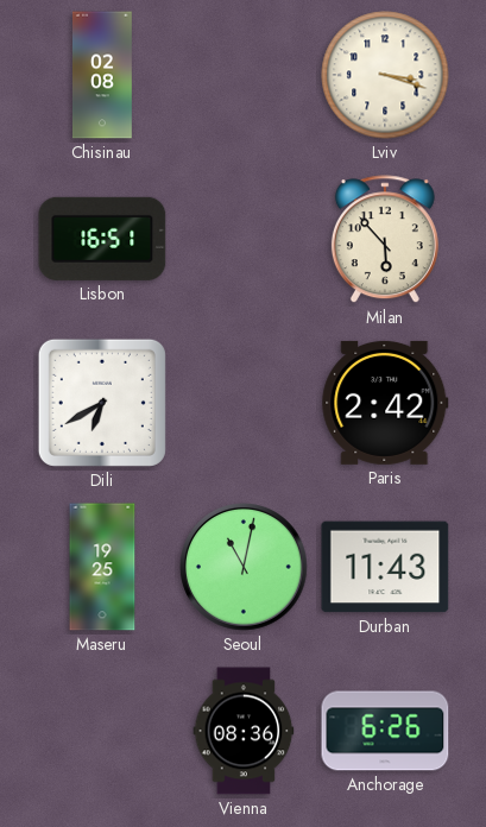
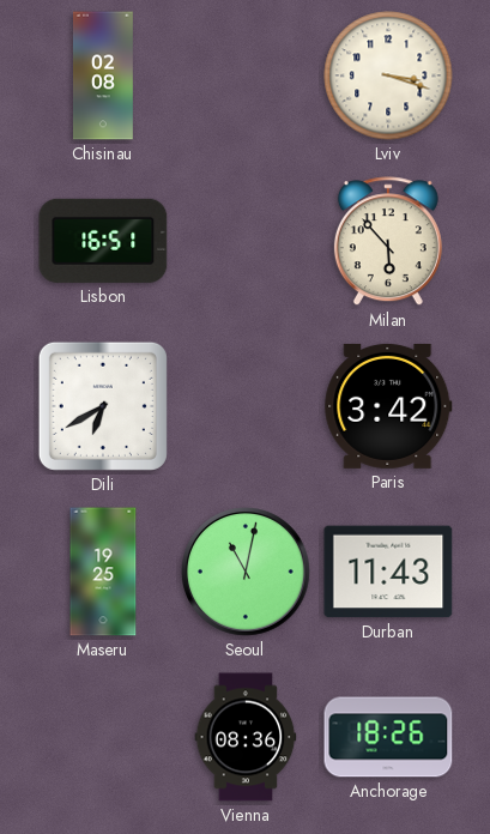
Paris: 2:42 -> 3:42 (388, 406)
Anchorage: 6:26 -> 18:26 (388, 737)
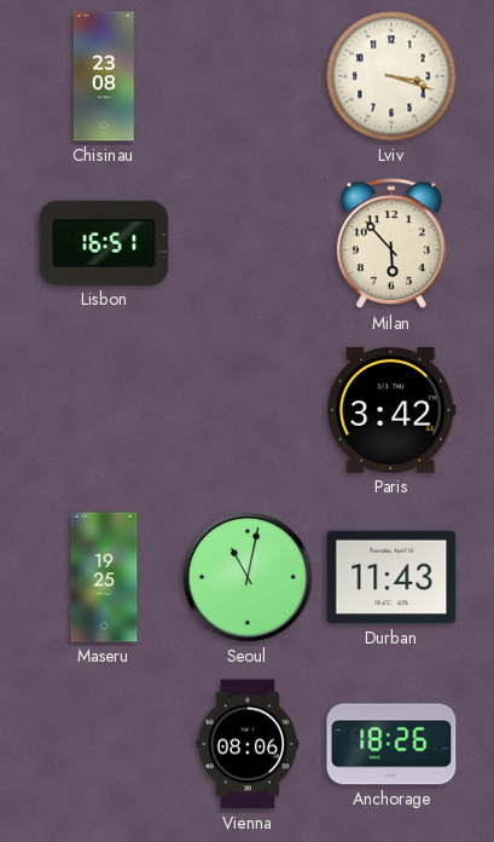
Chisinau: 02:08 -> 23:08 (104, 76)
Dili: 6:40 -> none (103, 406)
Vienna: 08:36 -> 08:06 (248, 744)
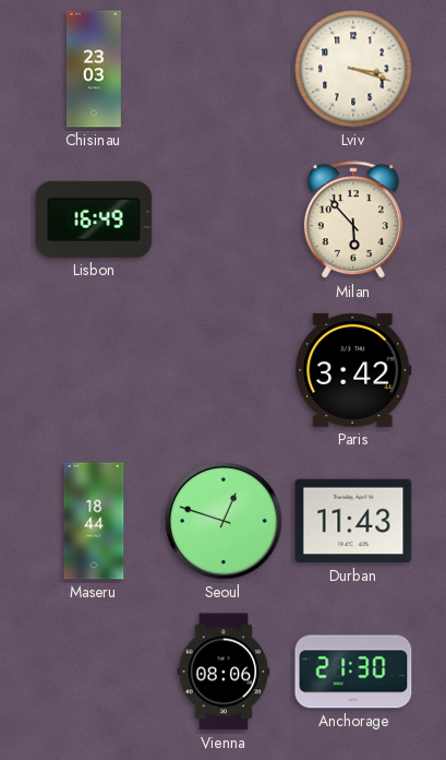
Chisinau: 23:08 -> 23:03 (94, 69)
Lisbon: 16:51 -> 16:49 (94, 219)
Maseru: 19:25 -> 18:44 (94, 521)
Seoul: 11:02 -> 12:48 (225, 522)
Anchorage: 18:26 -> 21:30 (353, 672)
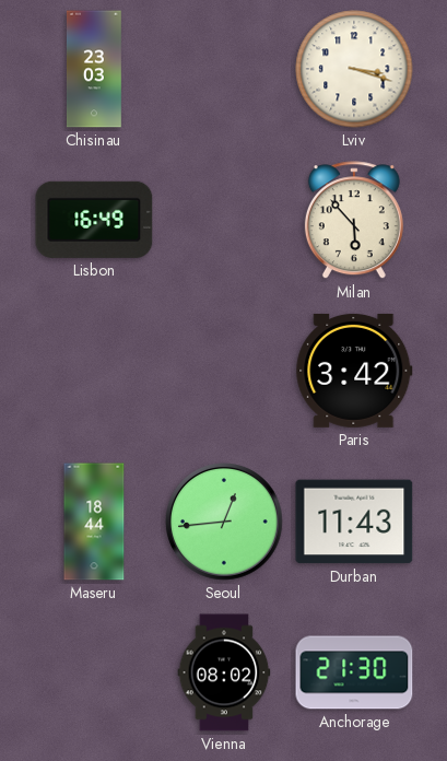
Seoul: 12:48 -> 12:44 (225, 523)
Vienna: 08:06 -> 08:02 (224, 672)
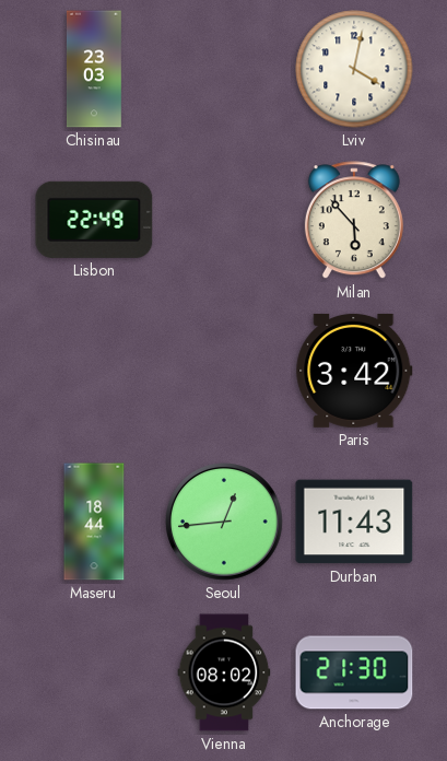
Lviv: 3:18 -> 4:02 (354, 69)
Lisbon: 16:49 -> 22:49 (94, 220)
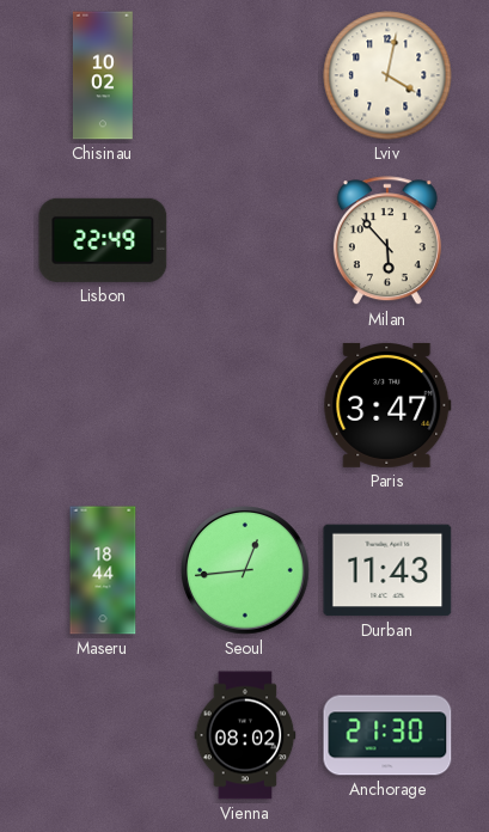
Chisinau: 23:03 -> 10:02 (103, 75)
Paris: 3:42 -> 3:47 (387, 405)
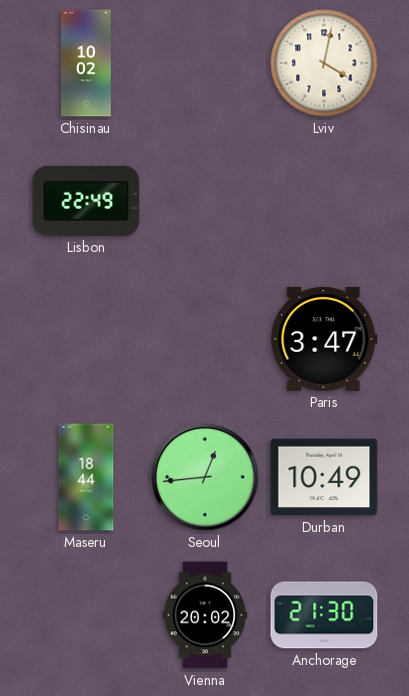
Milan: 5:53 -> none (387, 241)
Durban: 11:43 -> 10:49 (324, 477)
Vienna: 08:02 -> 20:02 (205, 615)
